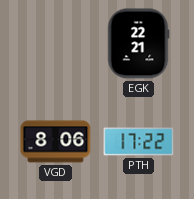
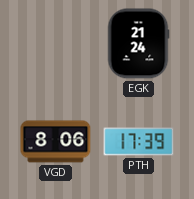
EGK: 22:21 -> 21:24 (138, 44)
PTH: 17:22 -> 17:39 (139, 142)
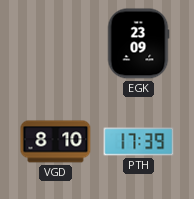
EGK: 21:24 -> 23:09 (138, 44)
VGD: 8:06 -> 8:10 (56, 142)
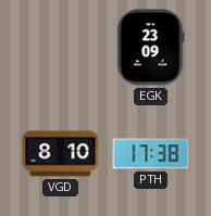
PTH: 17:39 -> 17:38 (151, 154)
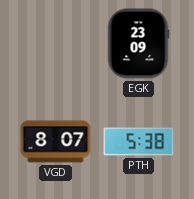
VGD: 8:10 -> 8:07 (56, 142)
PTH: 17:38 -> 5:38 (139, 142)
